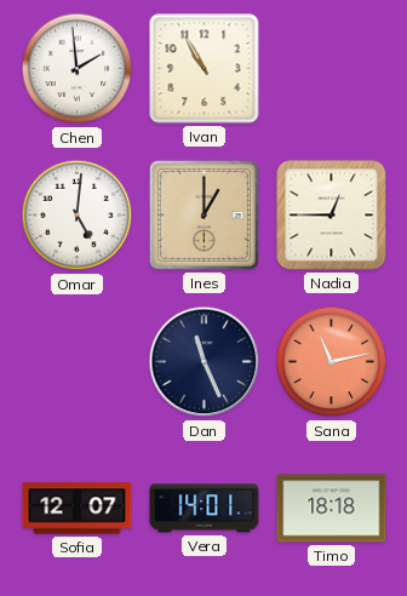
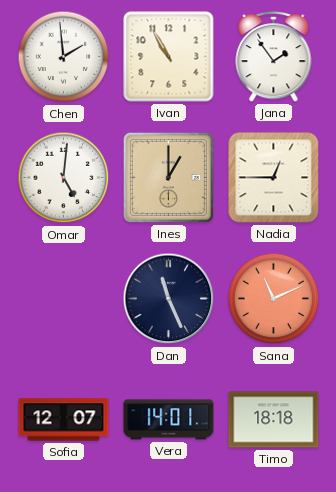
Jana: none -> 1:54 (274, 56)
Sana: 11:13 -> 11:11 (274, 299)
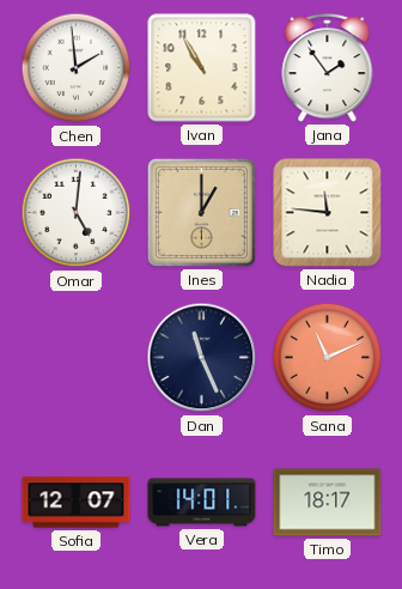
Nadia: 12:45 -> 11:46 (328, 213)
Timo: 18:18 -> 18:17 (328, 503)
